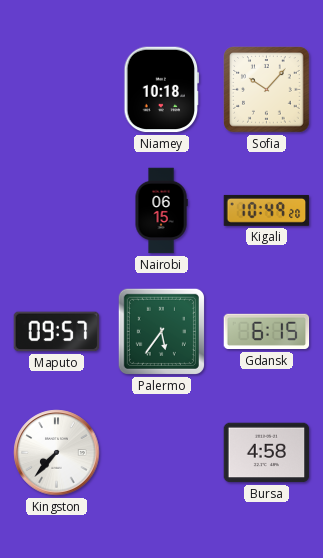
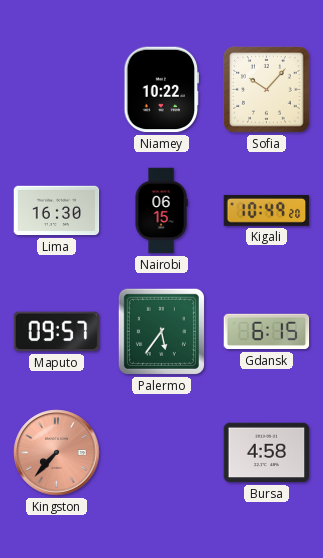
Niamey: 10:18 -> 10:22 (162, 90)
Lima: none -> 16:30 (57, 211)
Kingston dial: white -> salmon (57, 453)
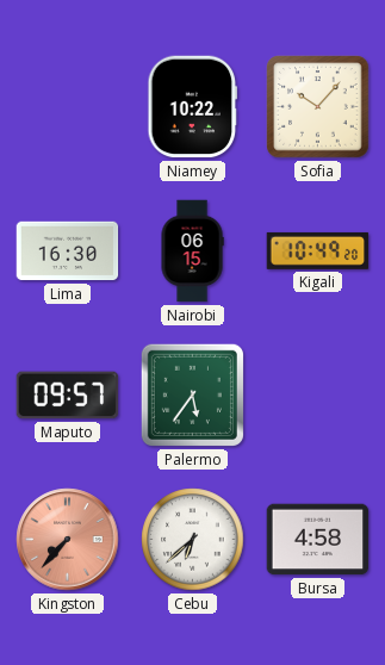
Gdansk: 6:15 -> none (267, 332)
Cebu: none -> 6:38 (193, 540)
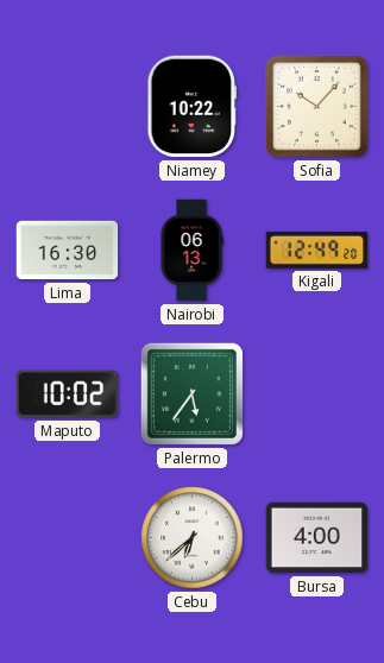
Nairobi: 06:15 -> 06:13 (191, 251)
Kigali: 10:49 -> 12:49 (317, 250)
Maputo: 09:57 -> 10:02 (68, 394)
Kingston: 7:37 -> none (68, 540)
Bursa: 4:58 -> 4:00 (317, 538)
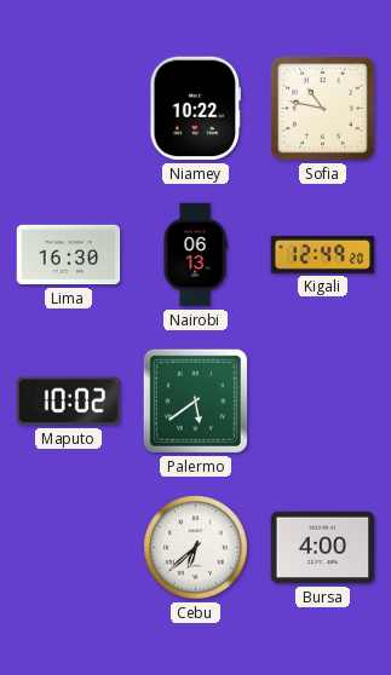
Sofia: 10:07 -> 10:47 (323, 109)
Palermo: 5:36 -> 5:39 (195, 400)
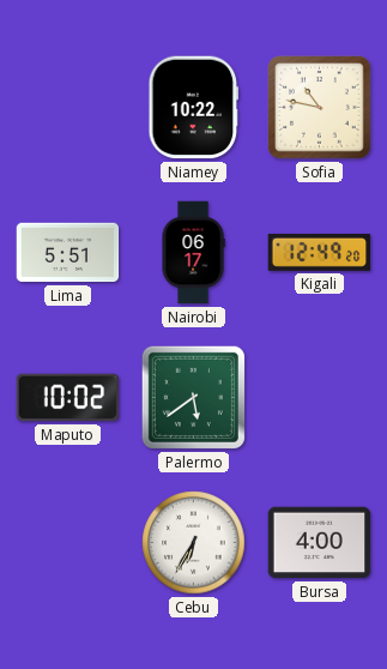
Lima: 16:30 -> 5:51 (68, 253)
Nairobi: 06:13 -> 06:17 (193, 253)
Cebu: 6:38 -> 6:35 (194, 543)
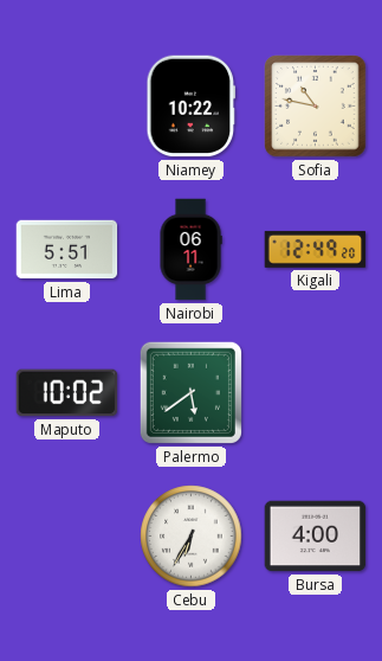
Nairobi: 06:17 -> 06:11 (190, 250)
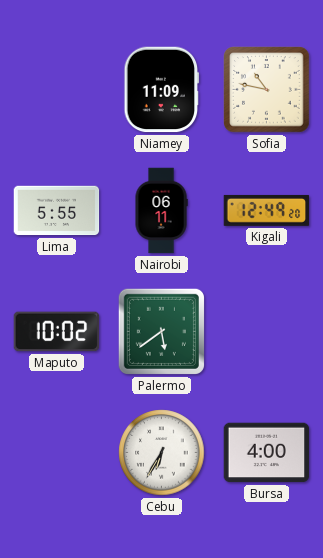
Niamey: 10:22 -> 11:09 (162, 90)
Lima: 5:51 -> 5:55 (57, 211)
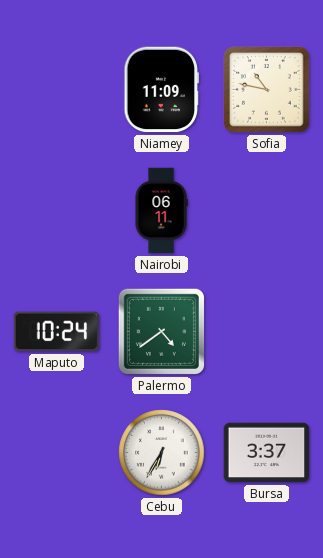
Lima: 5:55 -> none (57, 211)
Kigali: 12:49 -> none (267, 210)
Maputo: 10:02 -> 10:24 (57, 332)
Palermo: 5:39 -> 4:39 (161, 331)
Bursa: 4:00 -> 3:37 (267, 453)
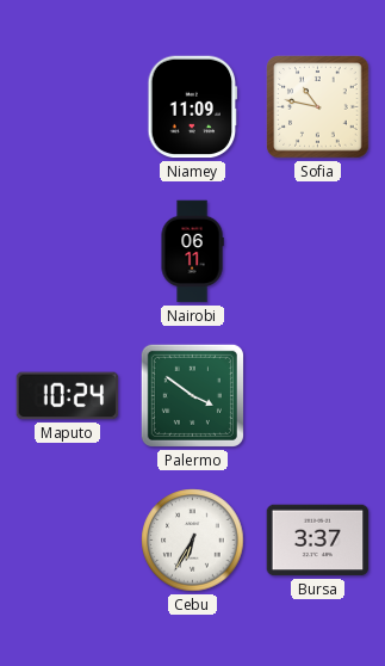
Palermo: 4:39 -> 3:51 (192, 395)
